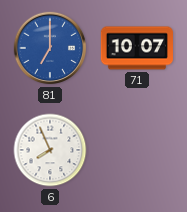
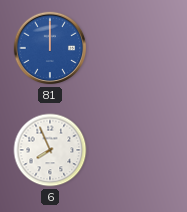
81: 7:00 -> 12:00 (50, 48)
71: 10:07 -> none (137, 48)
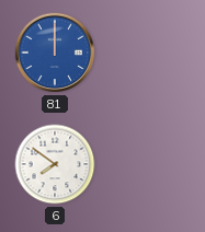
6: 7:56 -> 7:51 (55, 164)
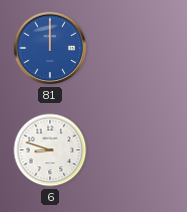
6: 7:51 -> 8:48 (50, 150)
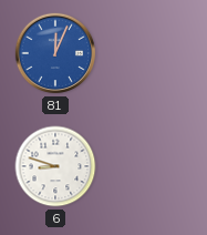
81: 12:00 -> 12:04 (55, 53)
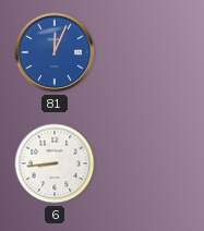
6: 8:48 -> 8:44 (55, 163)
